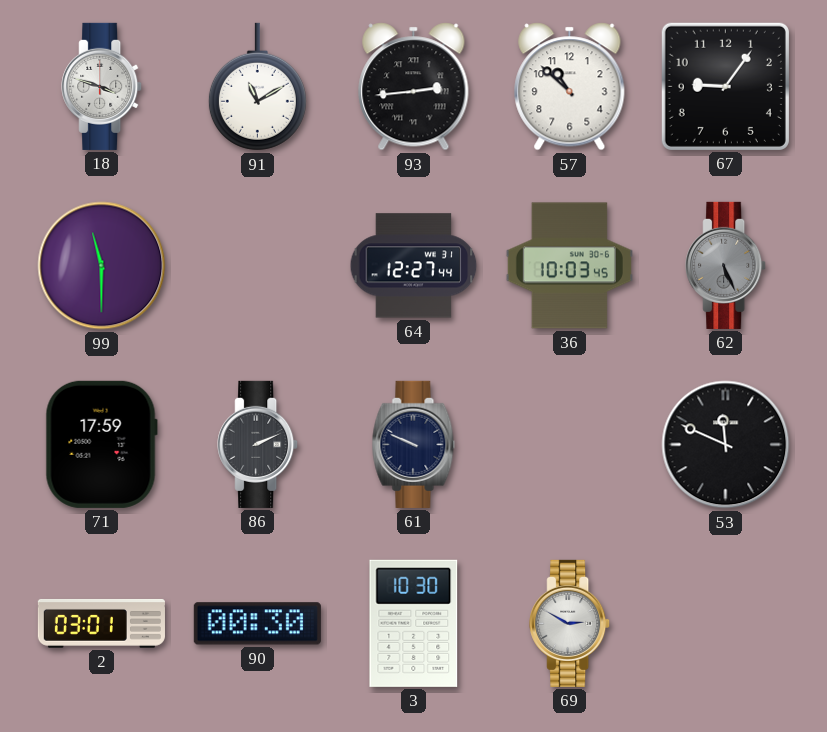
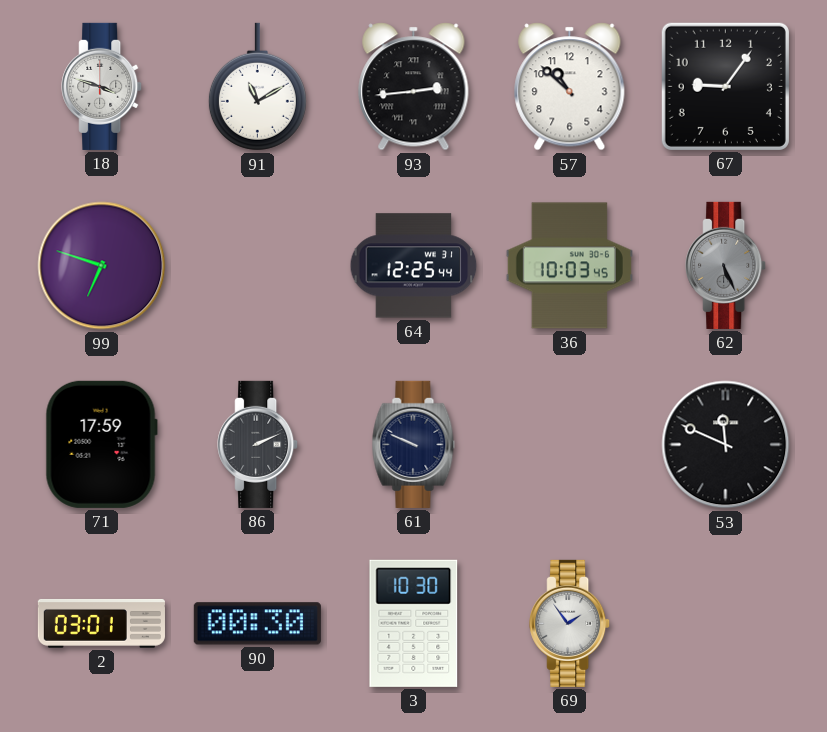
99: 11:30 -> 6:48 (102, 266)
64: 12:27 -> 12:25 (414, 266)
69: 2:50 -> 1:54 (570, 623)
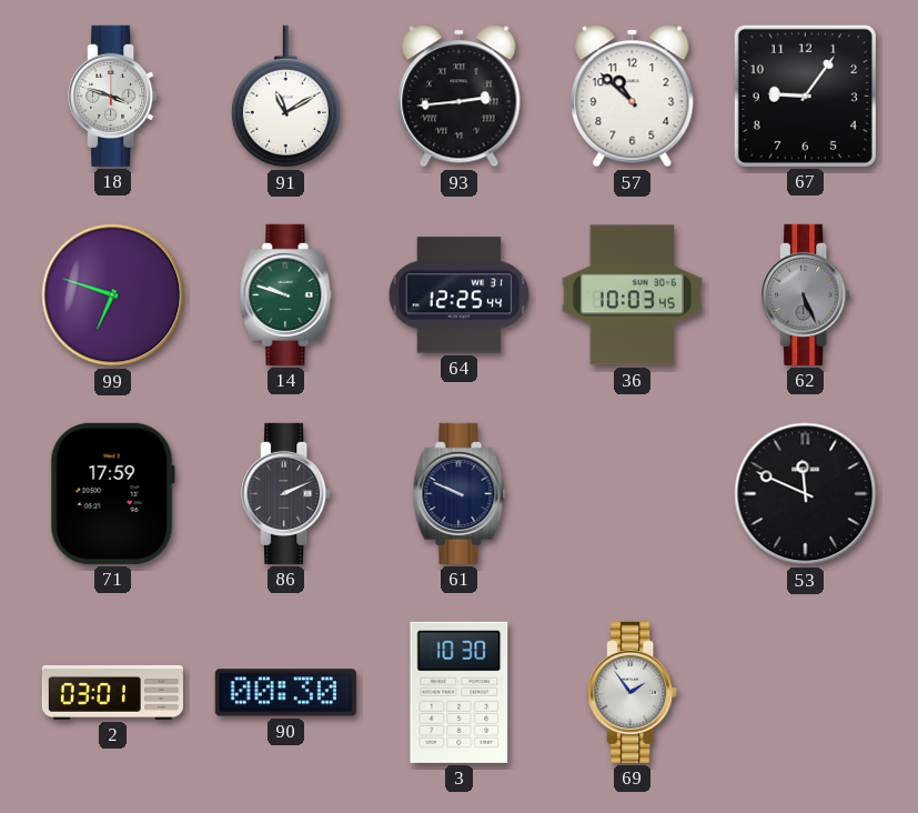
14: none -> 9:48 (286, 294)
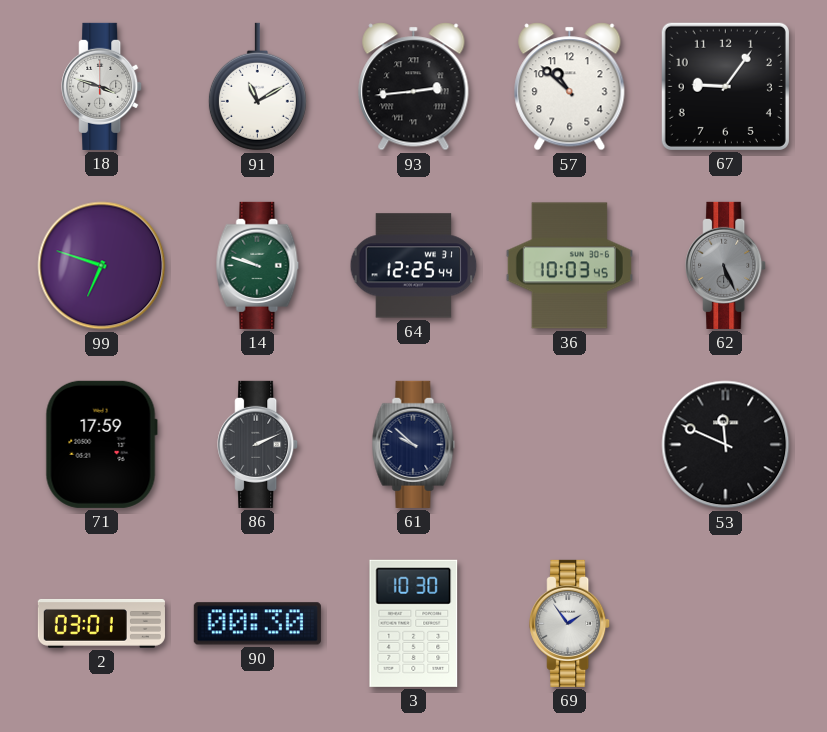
61: 9:49 -> 9:52 (414, 444)
